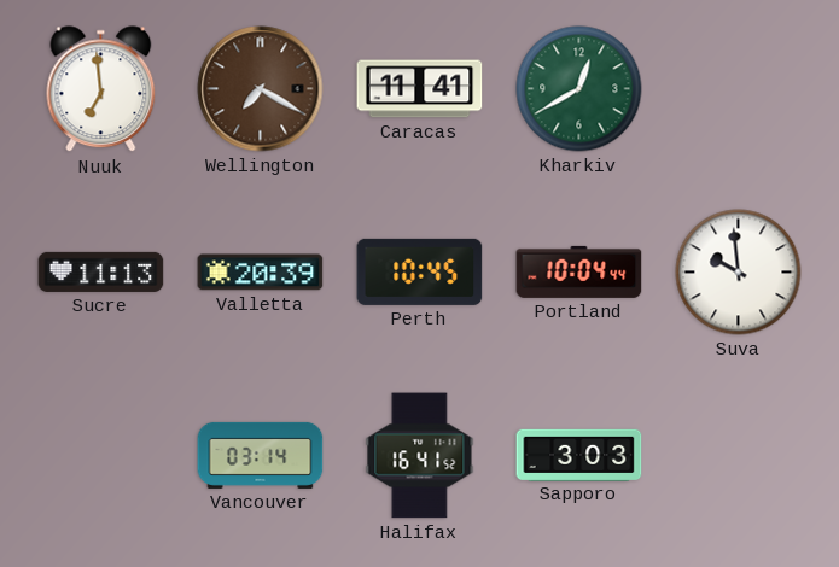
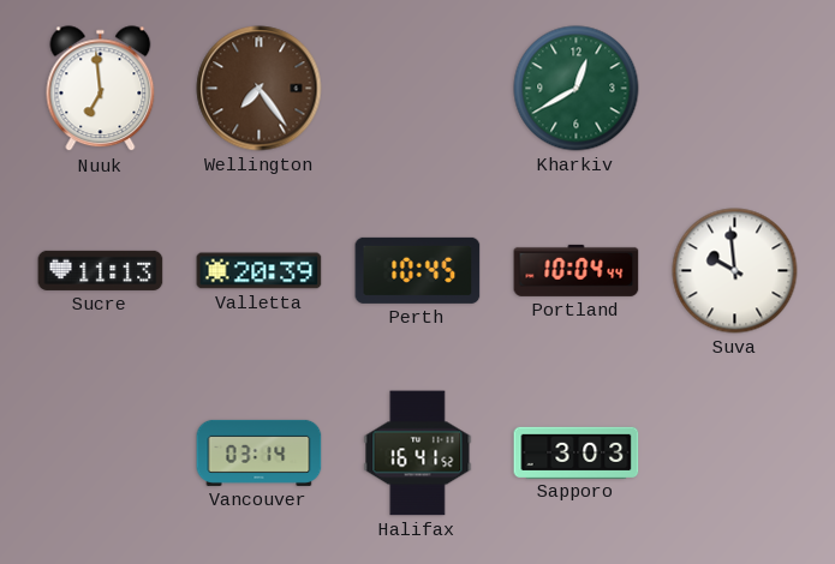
Wellington: 7:20 -> 7:24 (260, 89)
Caracas: 11:41 -> none (420, 89)
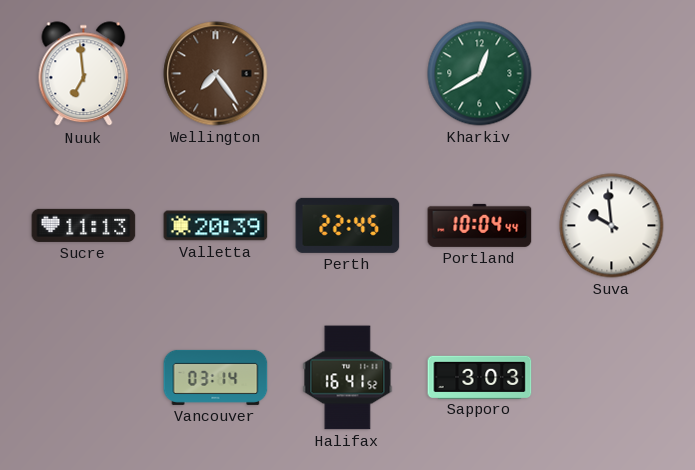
Perth: 10:45 -> 22:45 (348, 225)
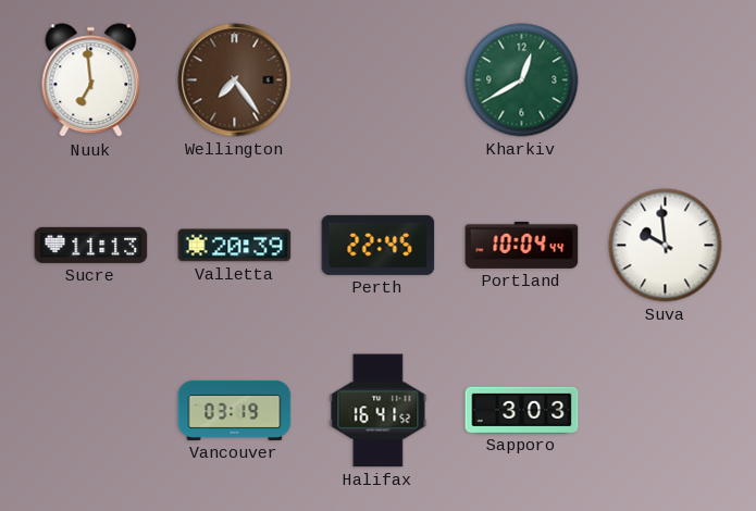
Vancouver: 03:14 -> 03:19 (235, 410)
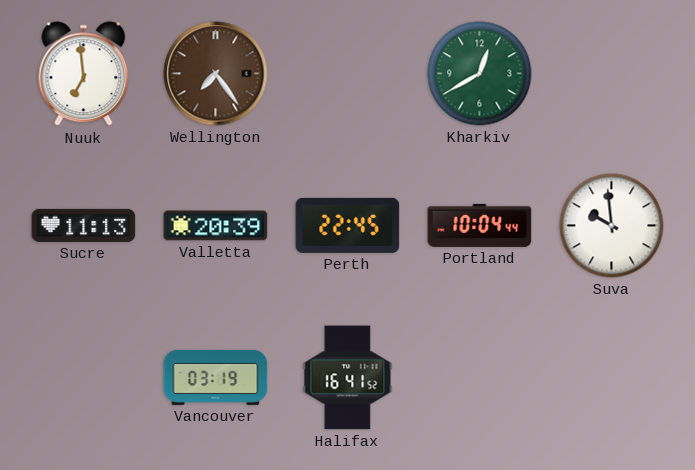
Sapporo: 3:03 -> none (522, 410)
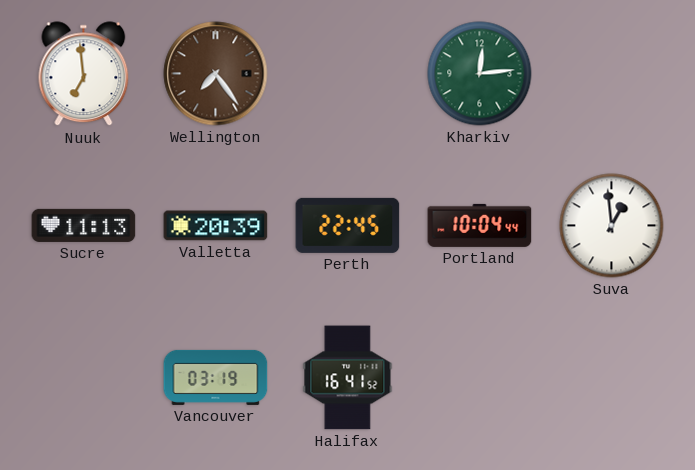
Kharkiv: 12:40 -> 12:14 (480, 74)
Suva: 9:59 -> 12:59 (612, 226)
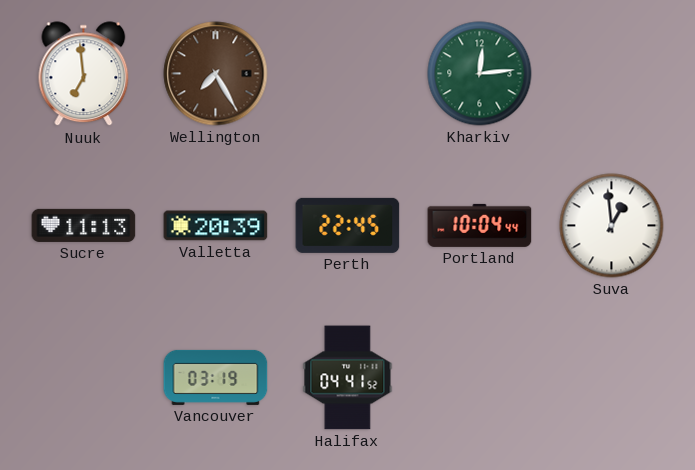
Wellington: 7:24 -> 7:25 (216, 74)
Halifax: 16:41 -> 04:41 (348, 378)
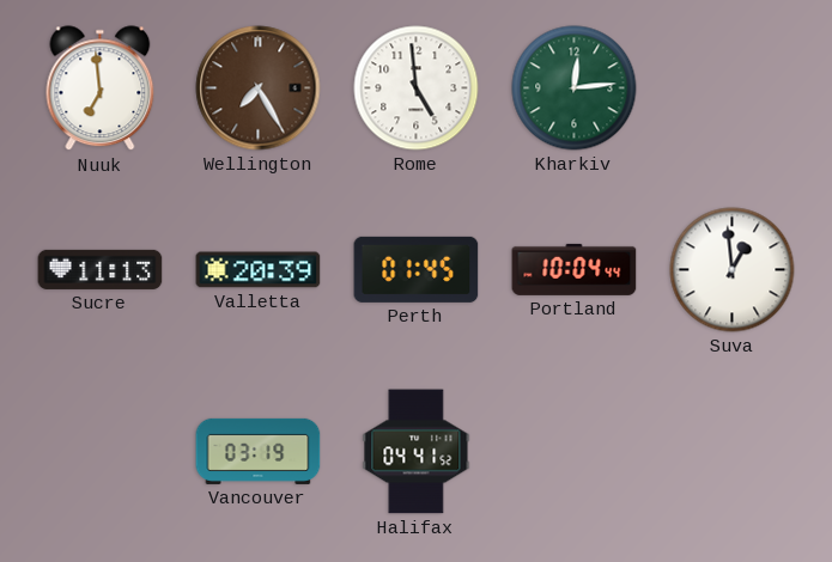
Rome: none -> 4:59 (417, 88)
Perth: 22:45 -> 01:45 (417, 269)
